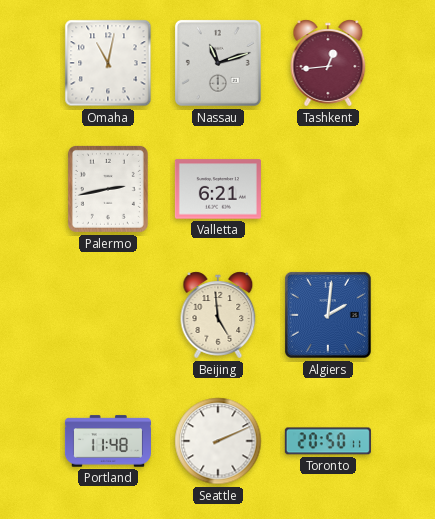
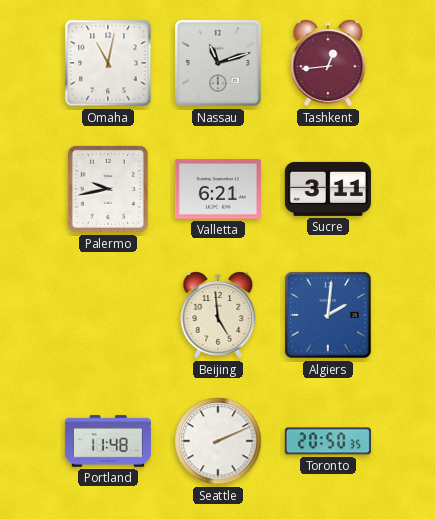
Palermo: 2:43 -> 9:43 (108, 189)
Sucre: none -> 3:11 (328, 189)
Toronto: 20:50:11 -> 20:50:35 (328, 441)
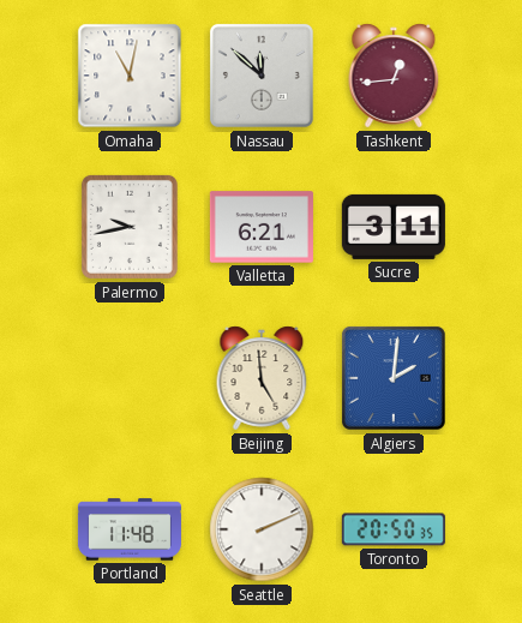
Nassau: 11:12 -> 11:52 (262, 76)
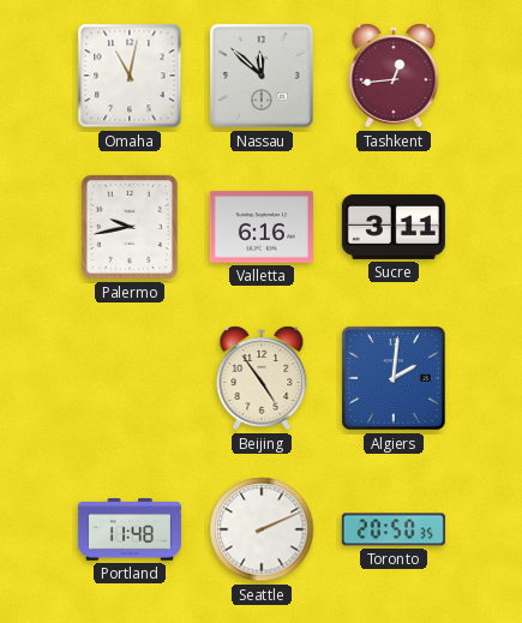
Valletta: 6:21 -> 6:16 (262, 227)
Beijing: 4:59 -> 4:54 (262, 378)
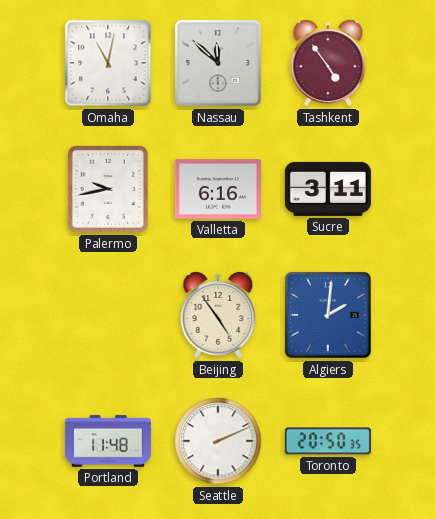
Tashkent: 12:44 -> 4:54 (328, 63)
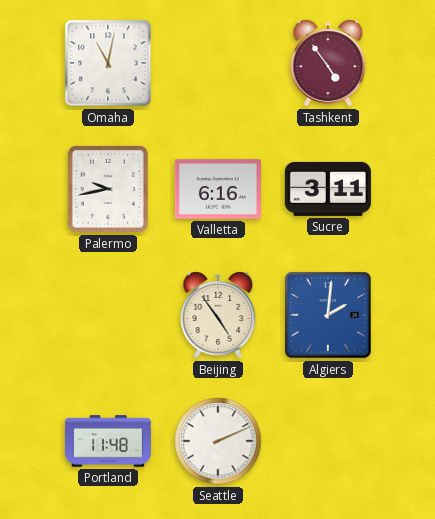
Nassau: 11:52 -> none (218, 63)
Toronto: 20:50 -> none (328, 441)
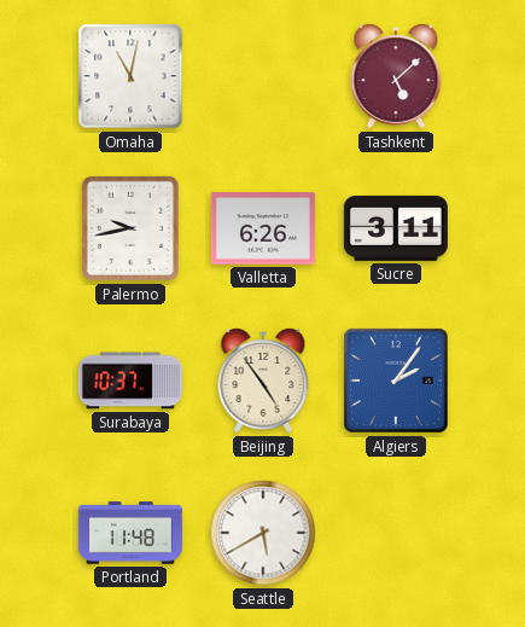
Tashkent: 4:54 -> 5:08 (396, 76)
Valletta: 6:16 -> 6:26 (263, 228)
Surabaya: none -> 10:37 (130, 381)
Algiers: 2:01 -> 2:06 (396, 381)
Seattle: 2:11 -> 5:40 (263, 533)
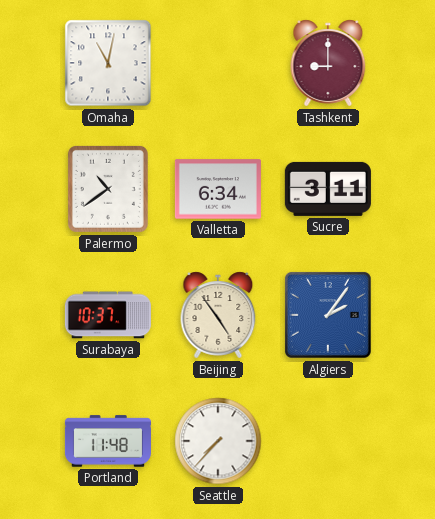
Tashkent: 5:08 -> 9:00 (328, 63)
Palermo: 9:43 -> 10:39 (108, 189)
Valletta: 6:26 -> 6:34 (218, 189)
Seattle: 5:40 -> 7:37 (218, 441)
